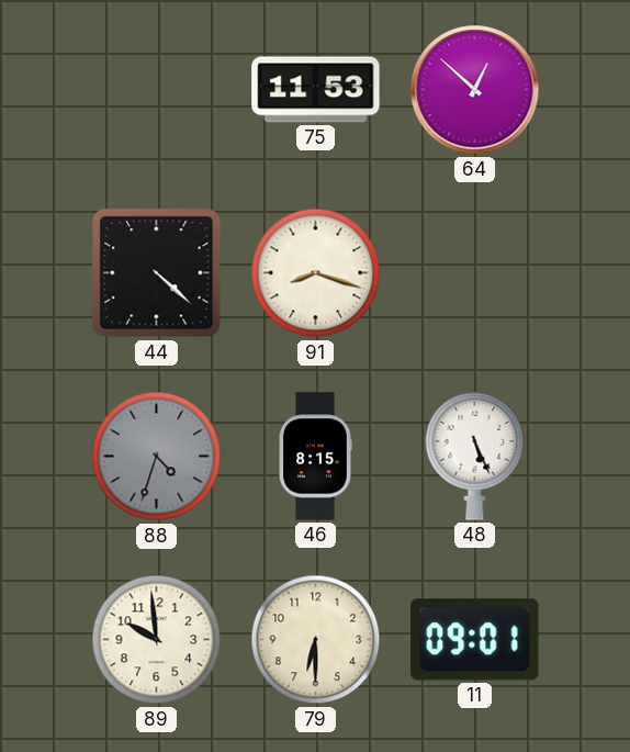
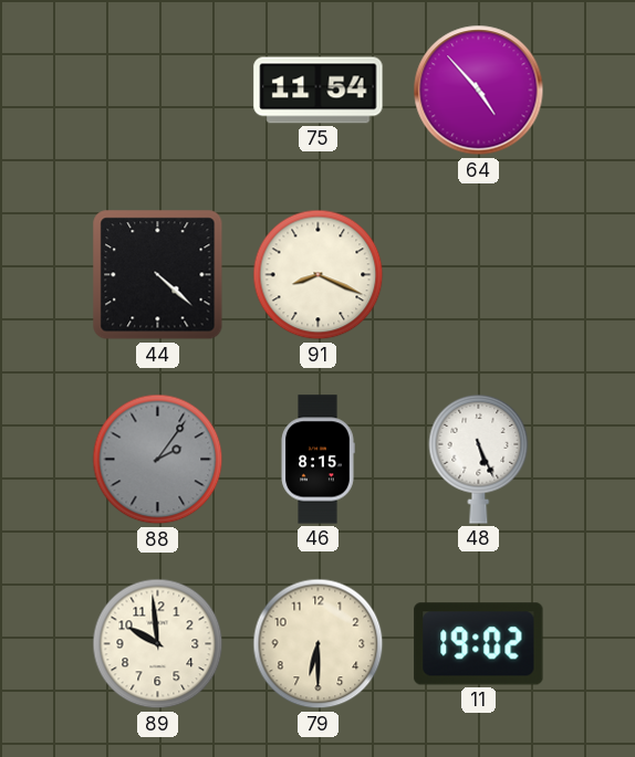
75: 11:53 -> 11:54 (319, 91)
64: 12:52 -> 4:53 (479, 91)
91: 8:18 -> 8:19 (319, 275)
88: 4:33 -> 2:06 (158, 460)
11: 09:01 -> 19:02 (479, 644)
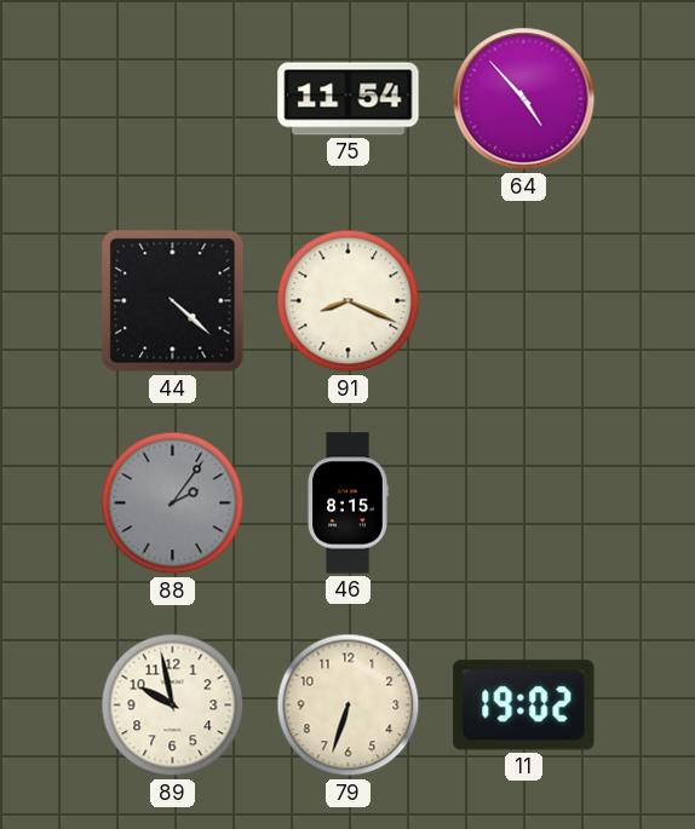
48: 5:26 -> none (479, 459)
89: 9:59 -> 9:58 (173, 706)
79: 6:30 -> 6:33 (349, 706)
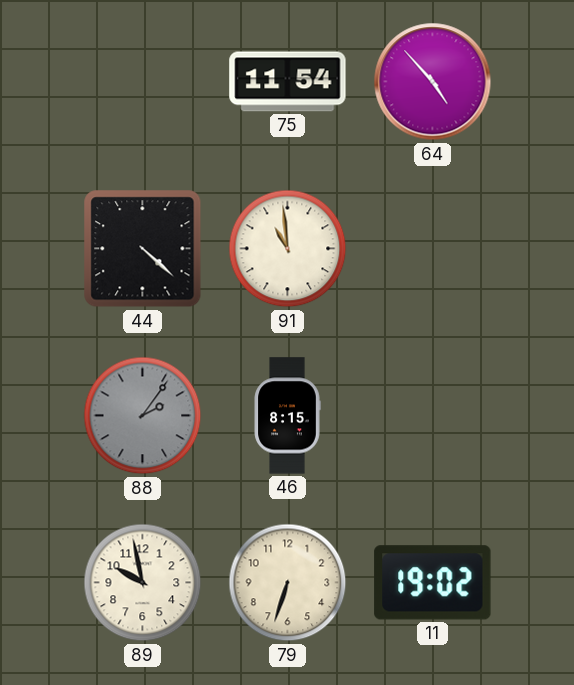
91: 8:19 -> 10:59 (288, 249)
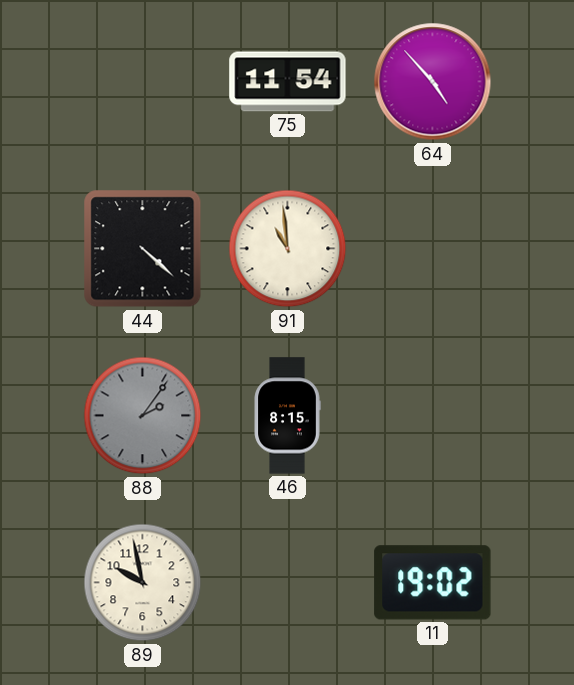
79: 6:33 -> none (288, 583)
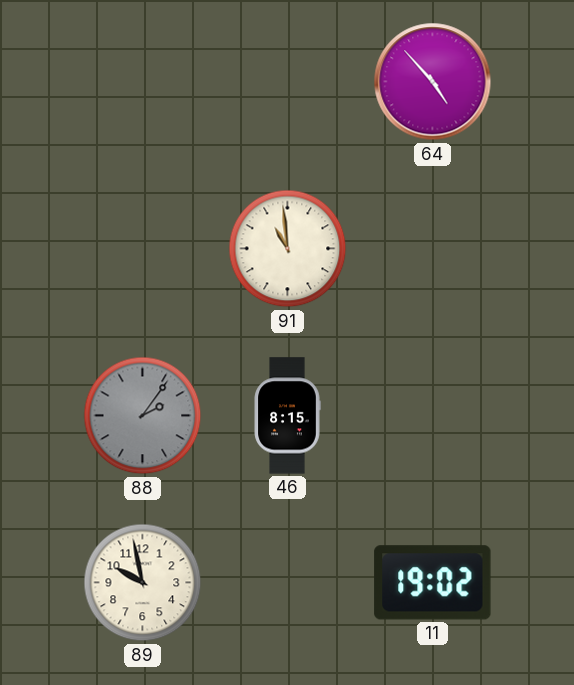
75: 11:54 -> none (288, 82)
44: 4:22 -> none (143, 249)
